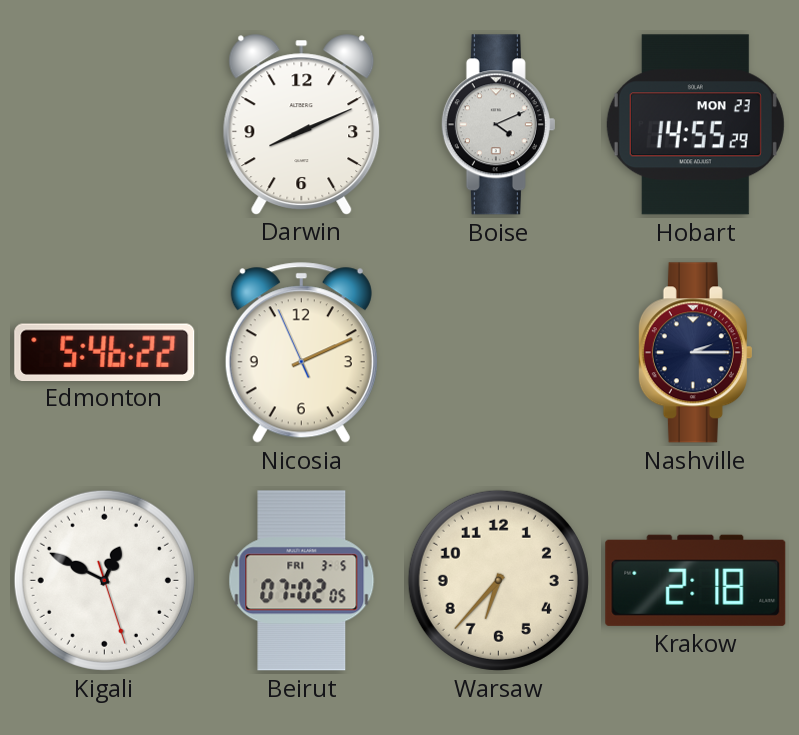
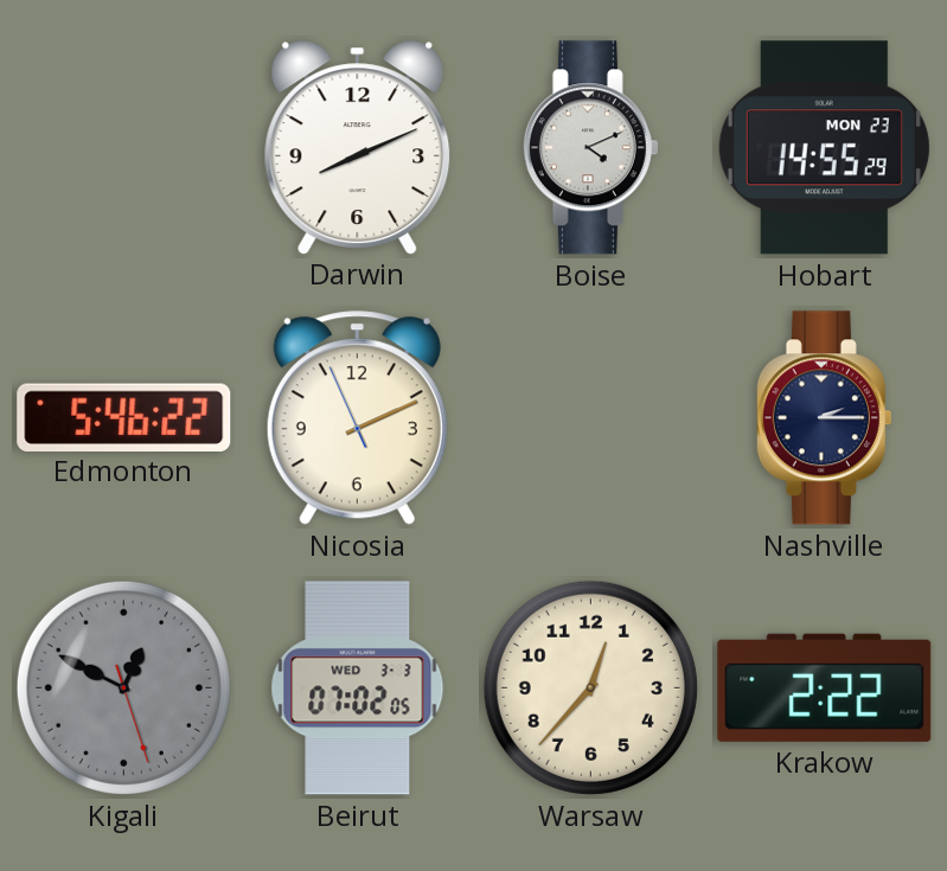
Kigali dial: white -> grey (123, 687)
Beirut date: FRI 3-5 -> WED 3-3 (358, 689)
Warsaw: 6:37 -> 12:37 (590, 687)
Krakow: 2:18 -> 2:22 (825, 687)
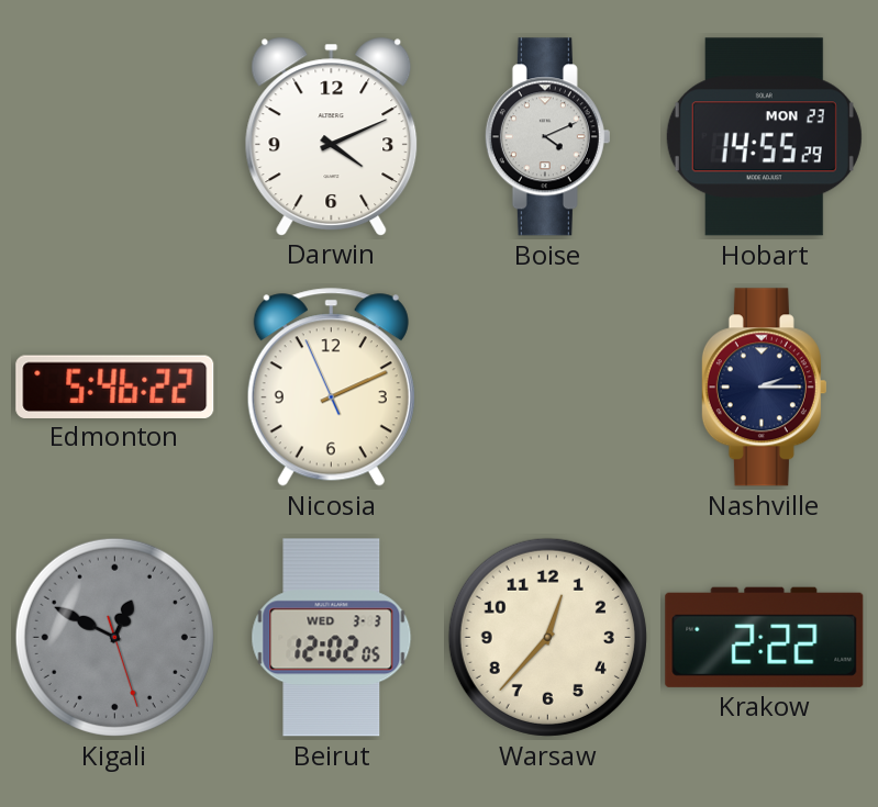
Darwin: 8:11 -> 4:11 (332, 136)
Beirut: 07:02 -> 12:02 (332, 638)
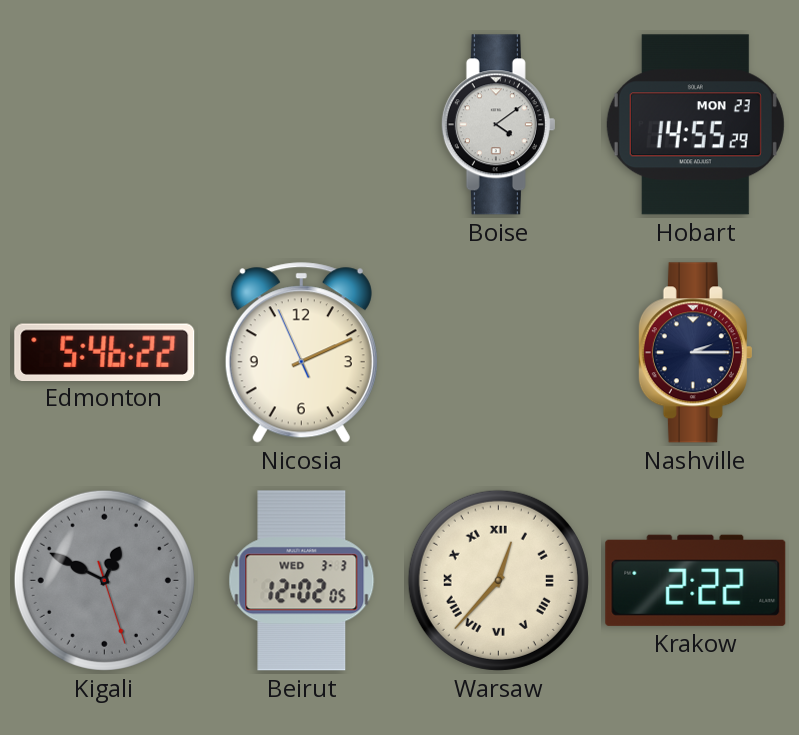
Darwin: 4:11 -> none (332, 136)
Boise: 4:11 -> 4:09 (498, 125)
Warsaw numerals: Arabic -> Roman (498, 580)
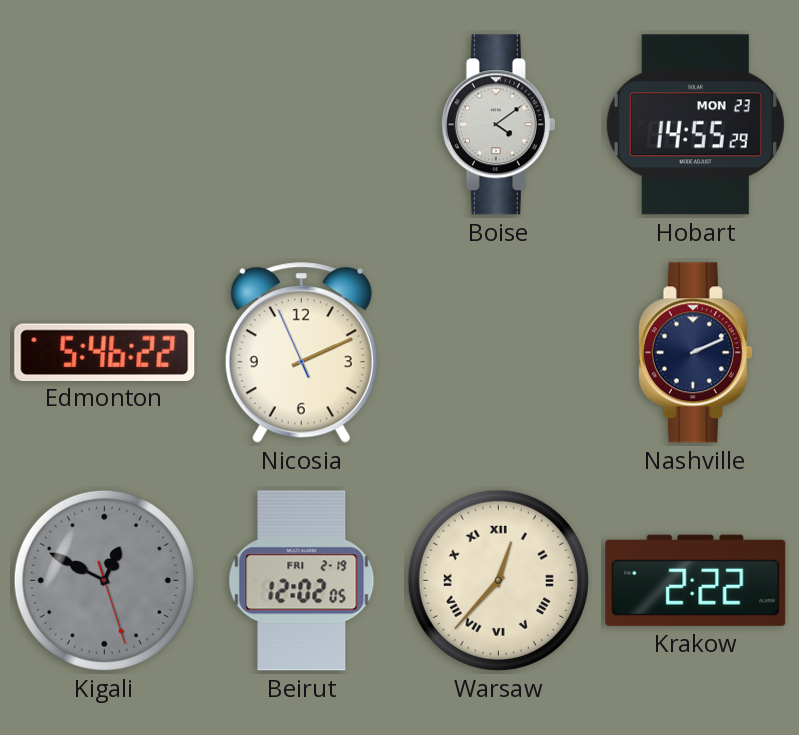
Nashville: 2:15 -> 2:11 (695, 353)
Beirut date: WED 3-3 -> FRI 2-19 (302, 581)
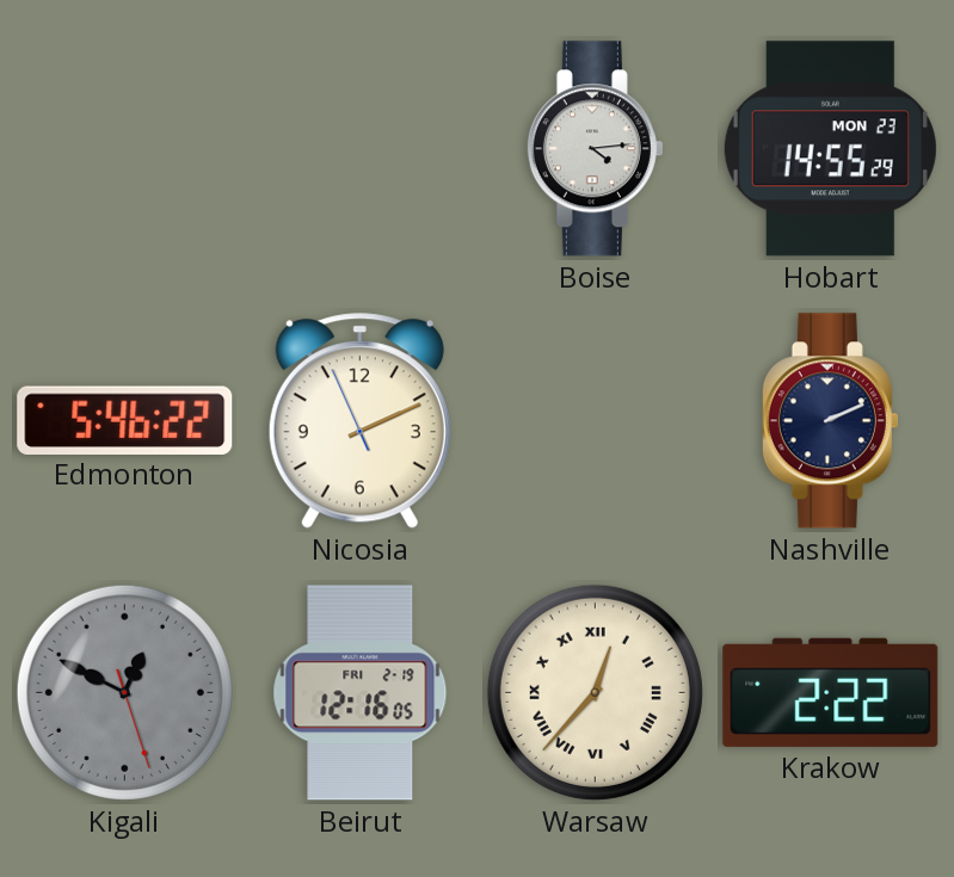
Boise: 4:09 -> 4:14 (595, 149)
Beirut: 12:02 -> 12:16 (361, 693)
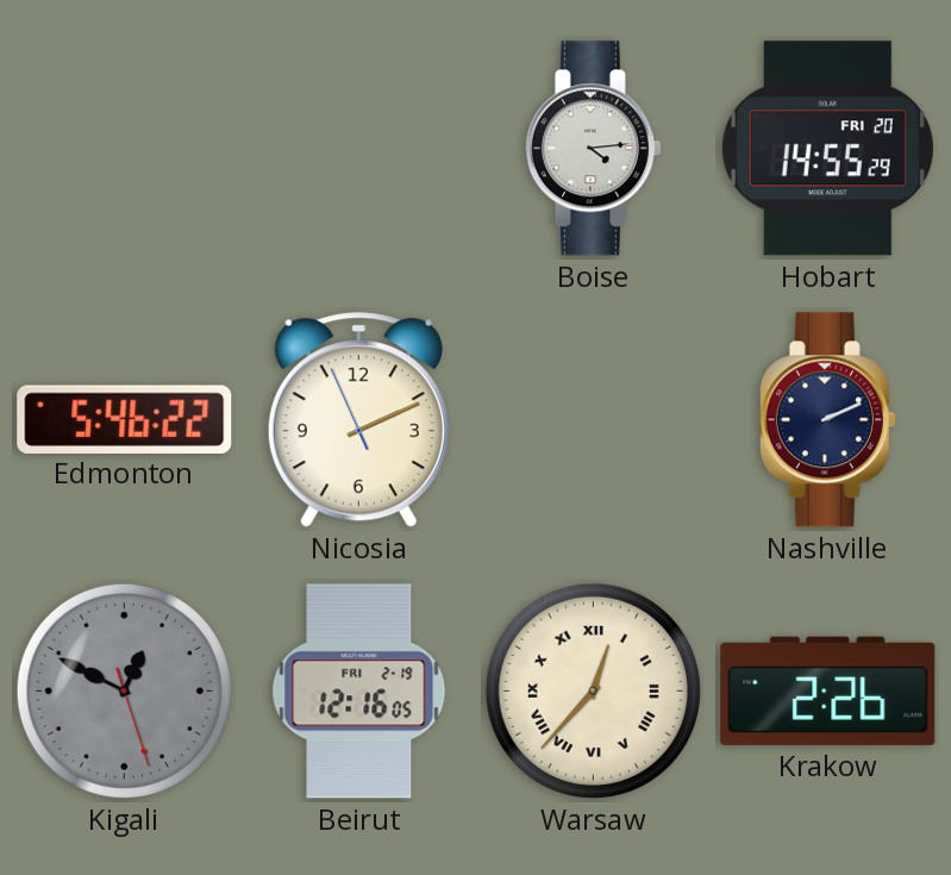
Hobart date: MON 23 -> FRI 20 (827, 149)
Krakow: 2:22 -> 2:26 (828, 690)
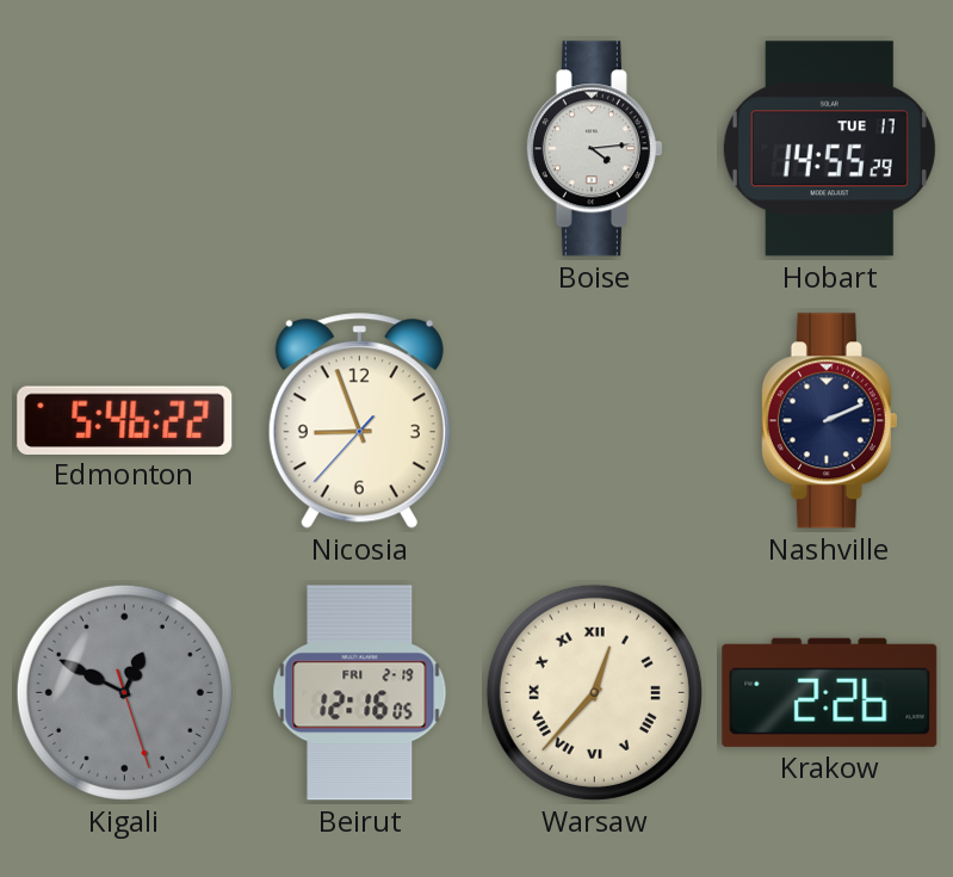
Hobart date: FRI 20 -> TUE 17 (829, 149)
Nicosia: 2:10 -> 8:56 (359, 421)
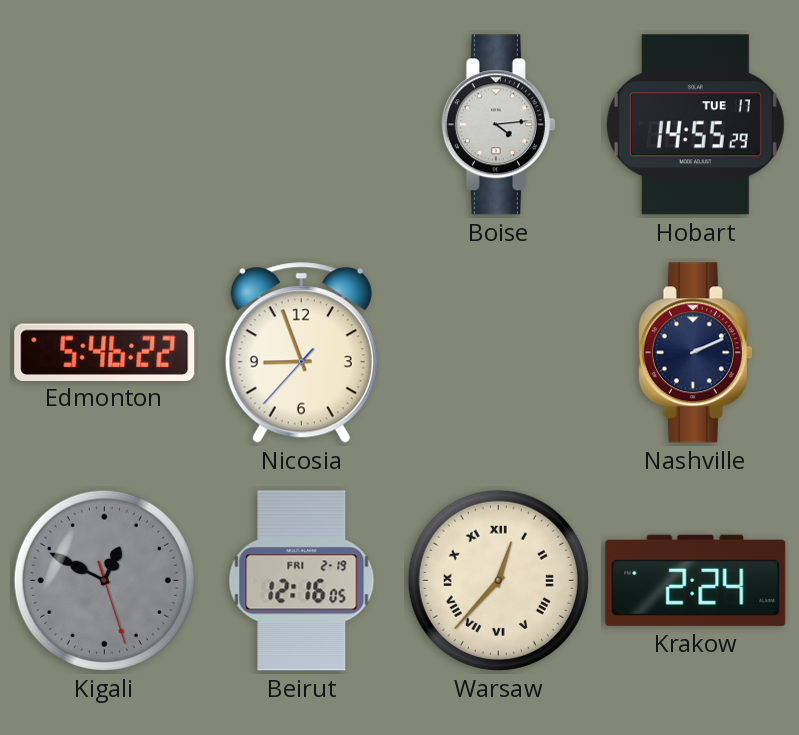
Krakow: 2:26 -> 2:24 (696, 580)
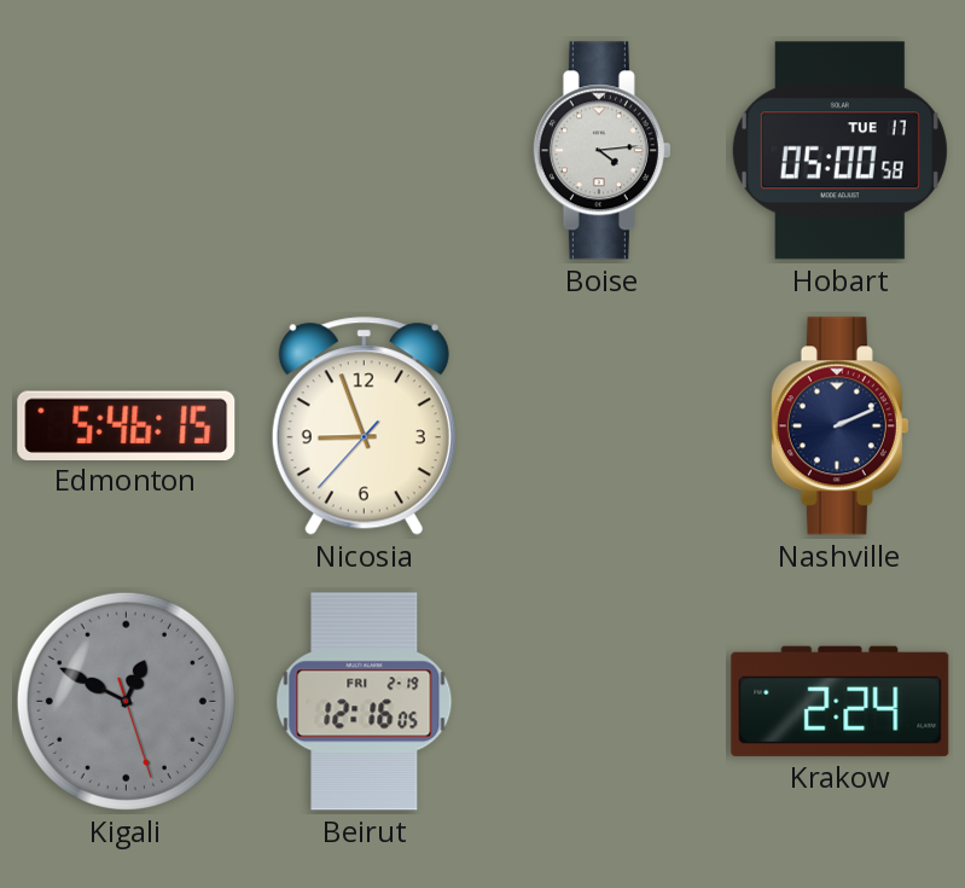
Hobart: 14:55 -> 05:00 (839, 151)
Edmonton: 5:46:22 -> 5:46:15 (127, 425)
Warsaw: 12:37 -> none (498, 580)
